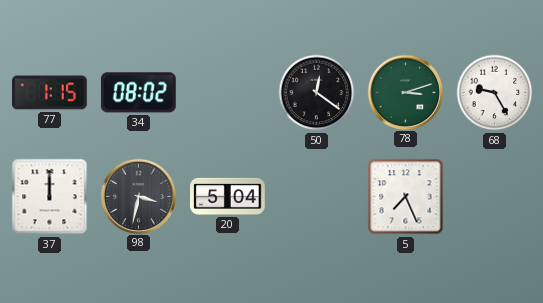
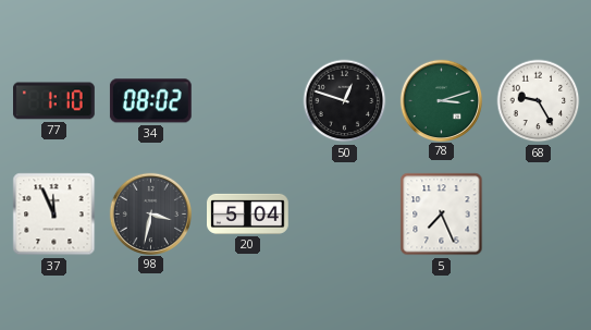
77: 1:15 -> 1:10 (54, 101)
50: 12:21 -> 12:48 (345, 101)
37: 12:00 -> 11:56 (54, 215)
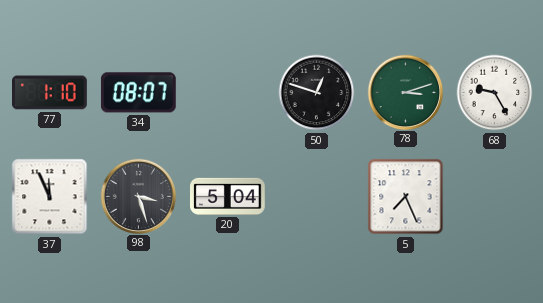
34: 08:02 -> 08:07 (138, 93)
98: 3:32 -> 3:27 (138, 196)
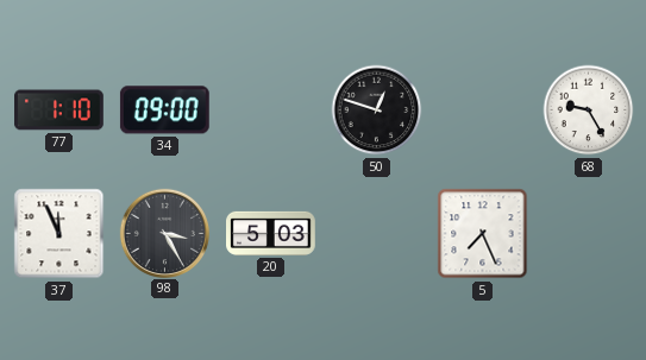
34: 08:07 -> 09:00 (164, 110)
78: 3:12 -> none (405, 92)
98: 3:27 -> 3:25 (164, 233)
20: 5:04 -> 5:03 (271, 233)
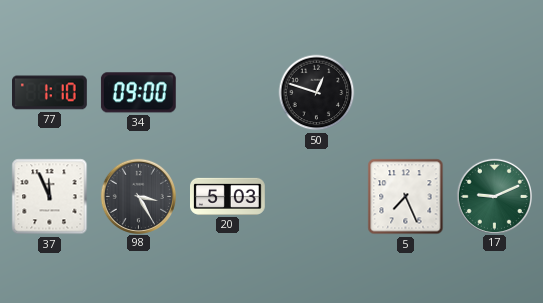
68: 9:25 -> none (589, 110)
17: none -> 9:11 (494, 196)
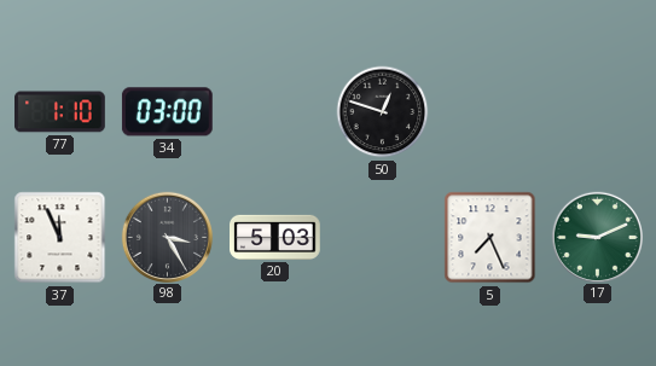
34: 09:00 -> 03:00 (167, 112)
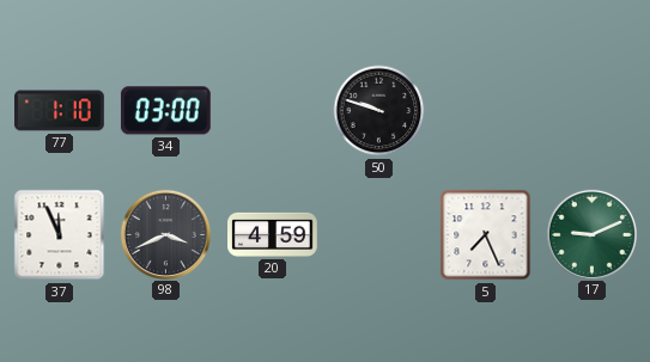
50: 12:48 -> 9:48 (379, 111)
98: 3:25 -> 3:41 (165, 234)
20: 5:03 -> 4:59 (273, 234)
